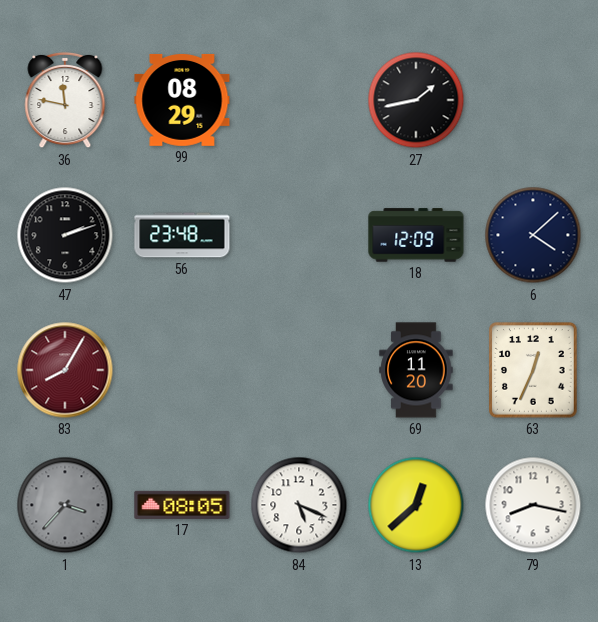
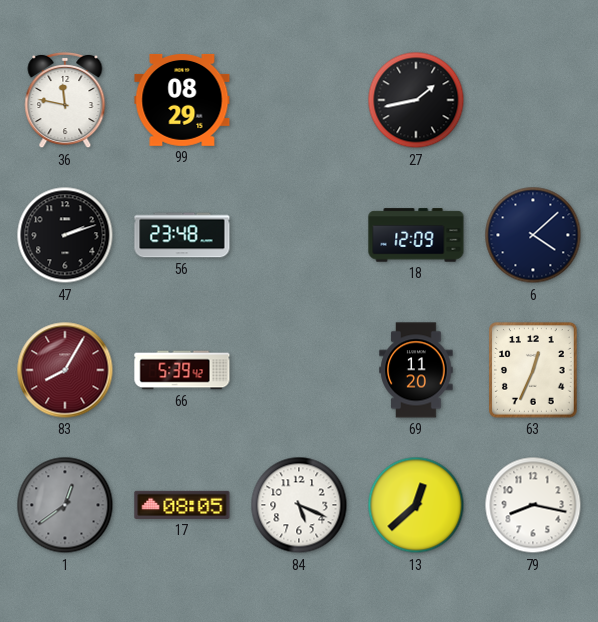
66: none -> 5:39 (182, 370)
1: 3:37 -> 12:39 (65, 505)
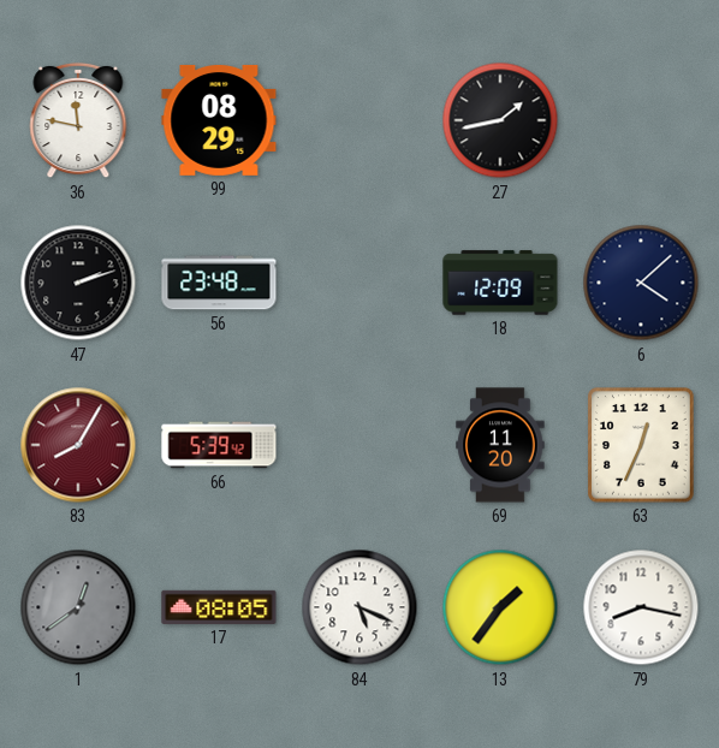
13: 12:38 -> 1:36 (500, 607)
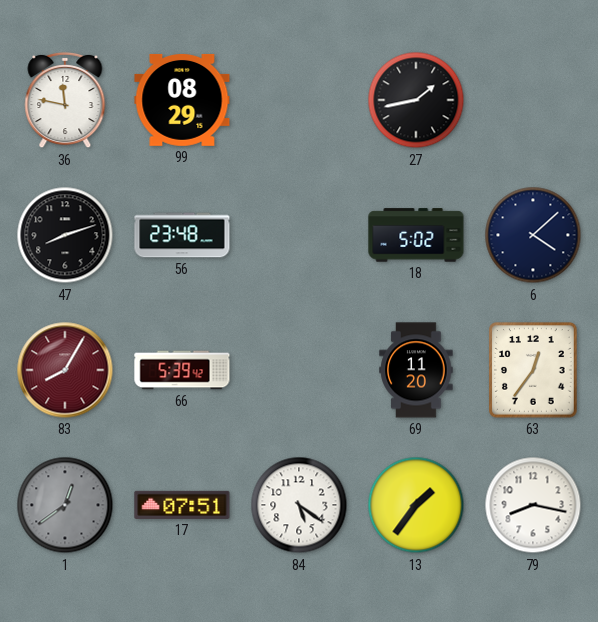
47: 2:12 -> 8:12 (65, 235)
18: 12:09 -> 5:02 (416, 235)
63: 12:34 -> 12:36 (534, 370)
17: 08:05 -> 07:51 (182, 505)
84: 5:19 -> 5:21 (299, 505)
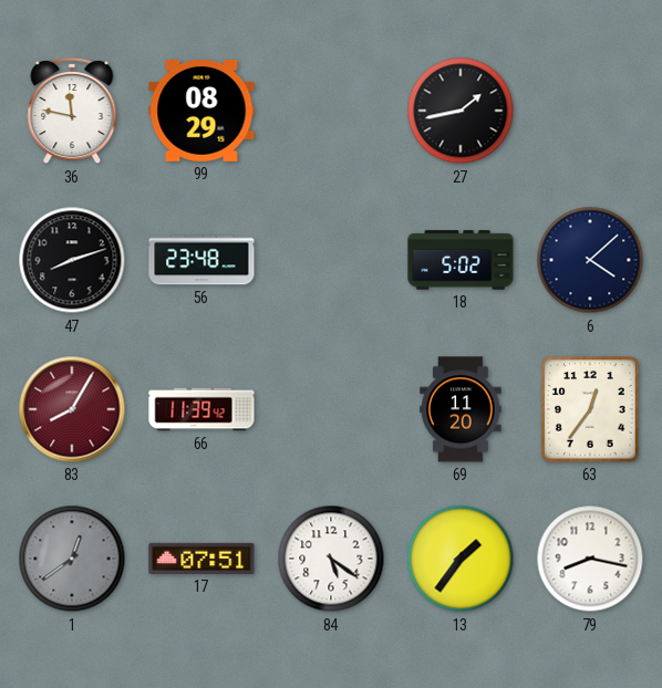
66: 5:39 -> 11:39 (201, 409)
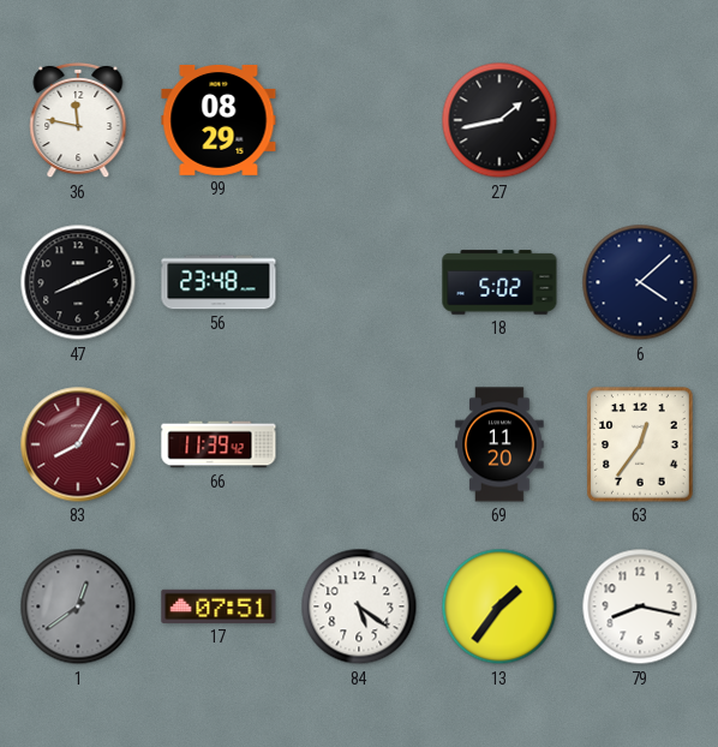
47: 8:12 -> 8:11 (78, 282)
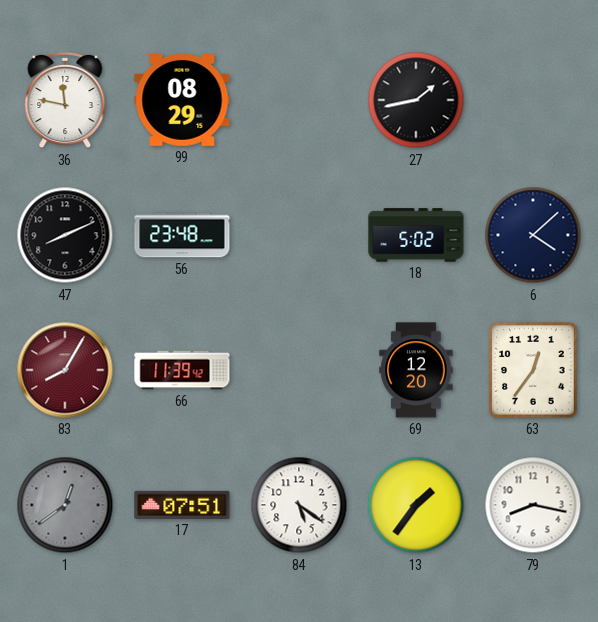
69: 11:20 -> 12:20 (416, 370)
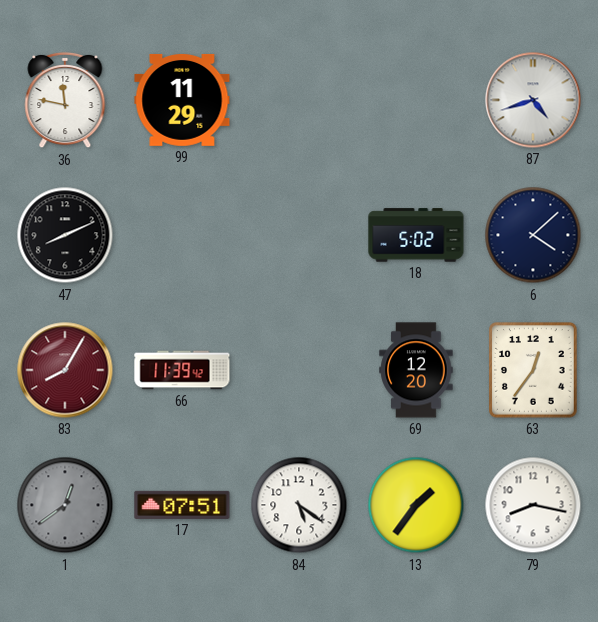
99: 08:29 -> 11:29 (182, 100)
27: 1:43 -> none (416, 100)
87: none -> 4:42 (533, 100)
56: 23:48 -> none (182, 235)
